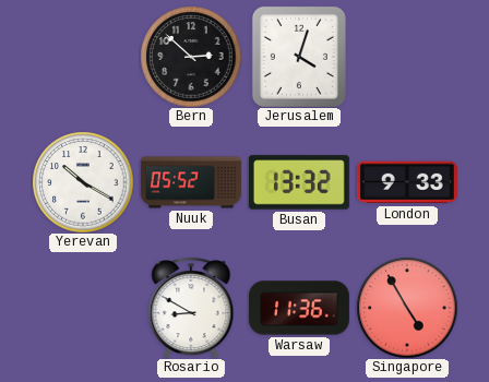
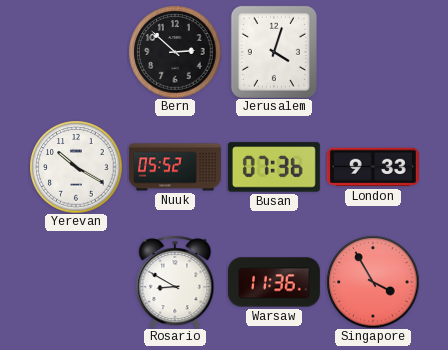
Busan: 13:32 -> 07:36 (274, 167)
Singapore: 4:55 -> 3:55 (373, 282)
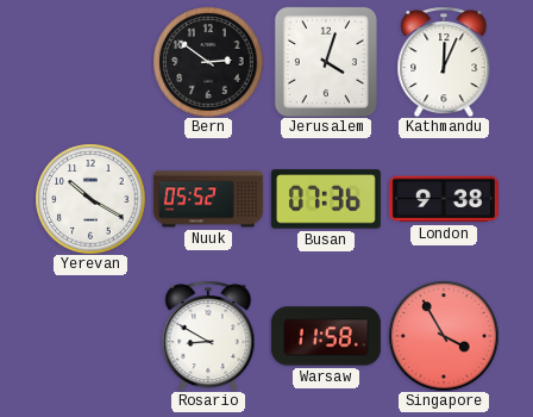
Bern: 2:52 -> 2:51 (208, 62)
Kathmandu: none -> 12:04 (444, 62)
London: 9:33 -> 9:38 (444, 199)
Warsaw: 11:36 -> 11:58 (326, 336)
